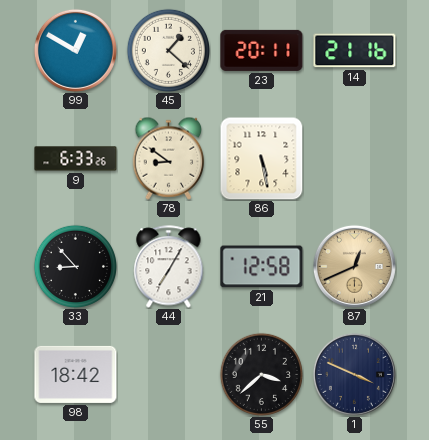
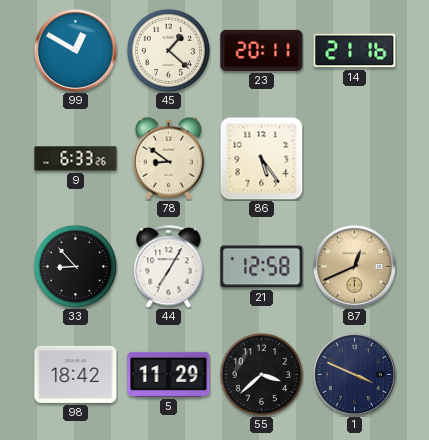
86: 5:28 -> 5:24 (261, 158)
5: none -> 11:29 (169, 374)
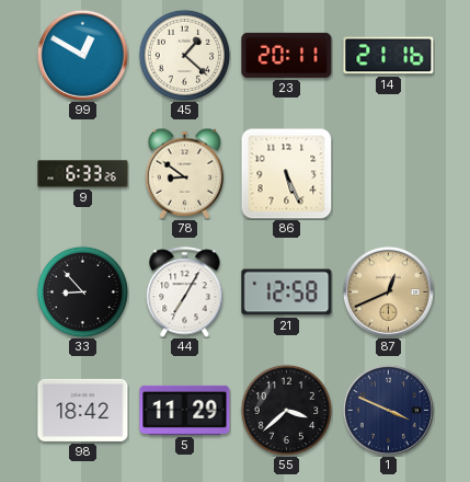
86: 5:24 -> 5:26 (286, 173)
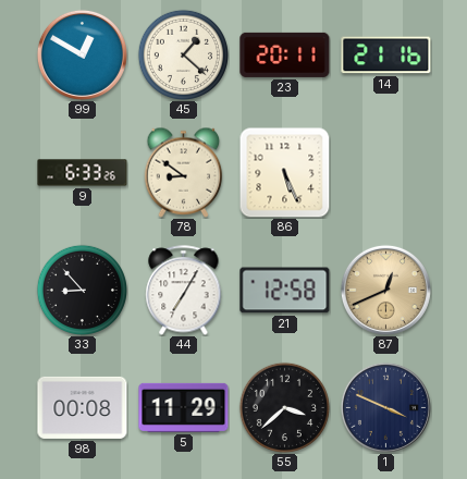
98: 18:42 -> 00:08 (83, 407)
